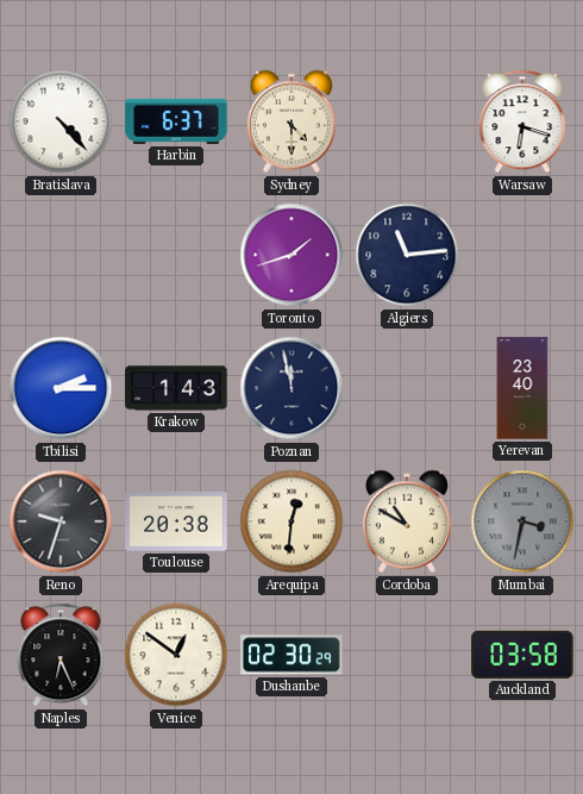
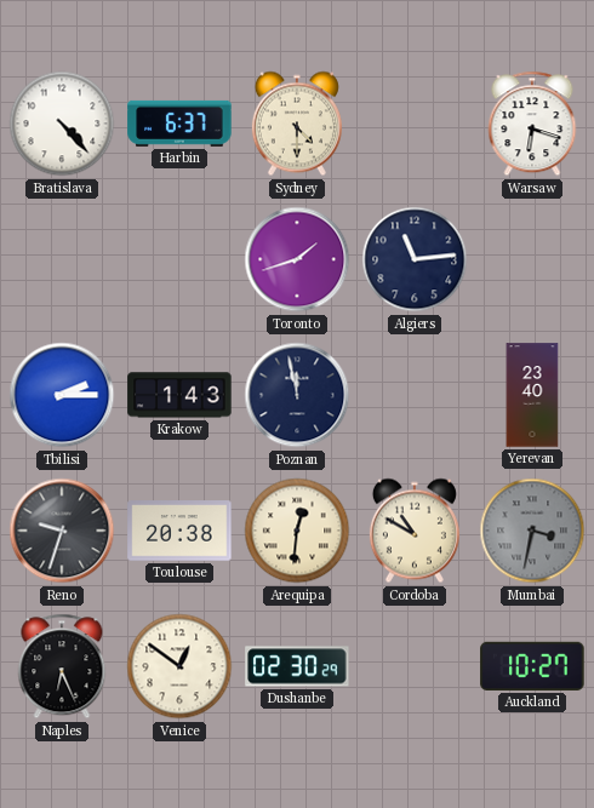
Auckland: 03:58 -> 10:27 (532, 666)
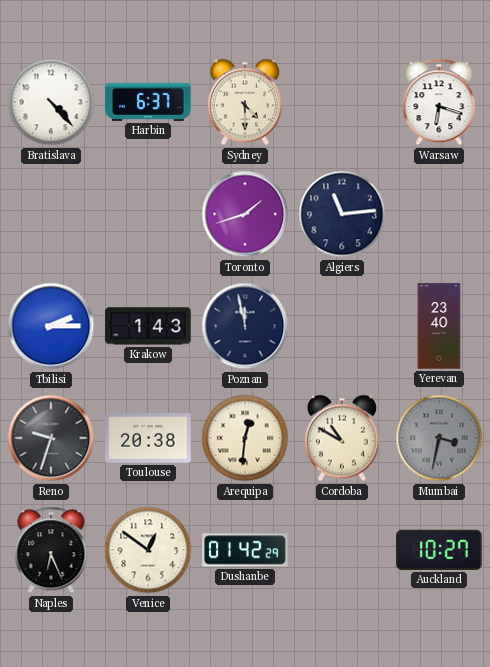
Dushanbe: 02:30 -> 01:42 (245, 550)
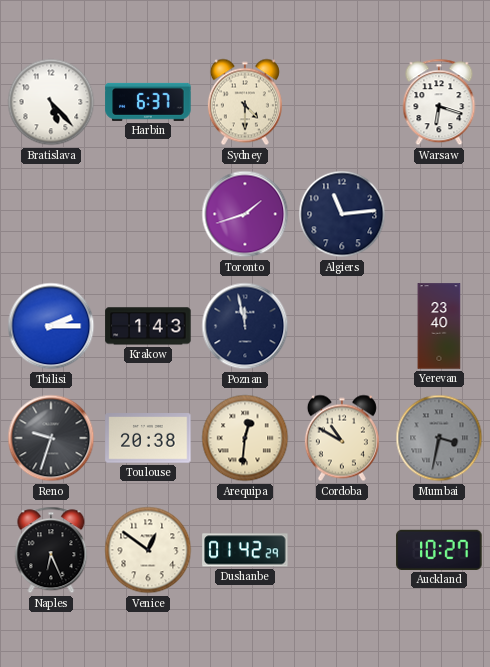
Bratislava: 4:23 -> 5:23 (51, 102)
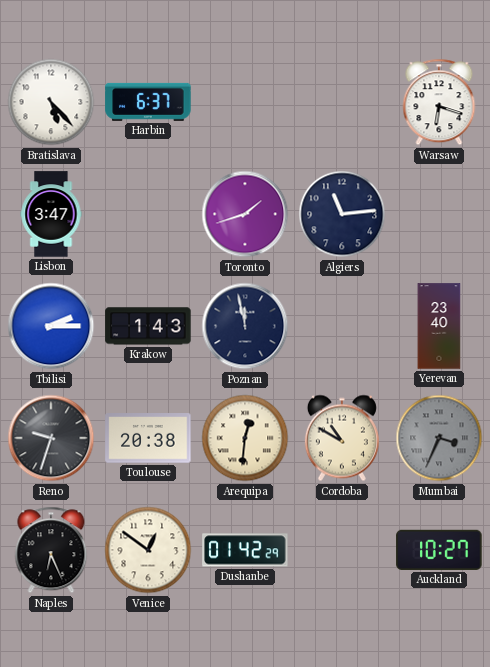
Sydney: 4:30 -> none (245, 102)
Lisbon: none -> 3:47 (51, 214)
Mumbai: 3:32 -> 3:34 (439, 438)
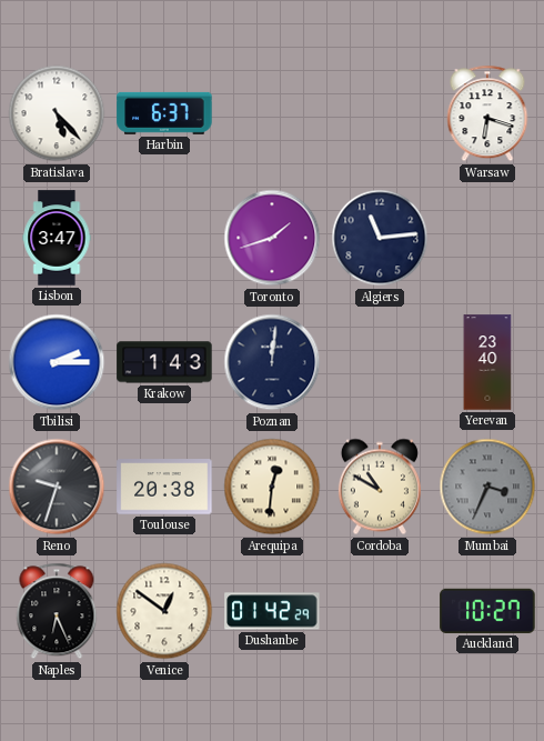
Poznan: 11:58 -> 12:01 (272, 362)
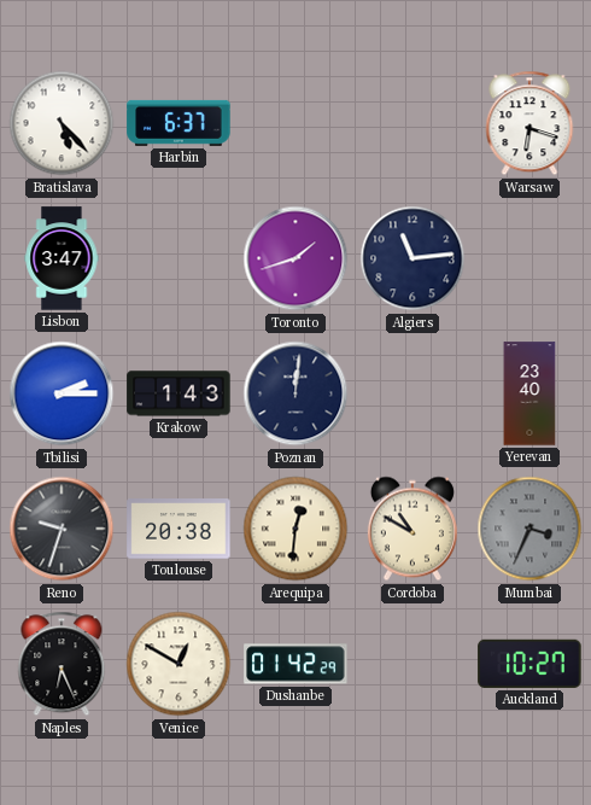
Venice: 12:51 -> 12:50 (179, 664)
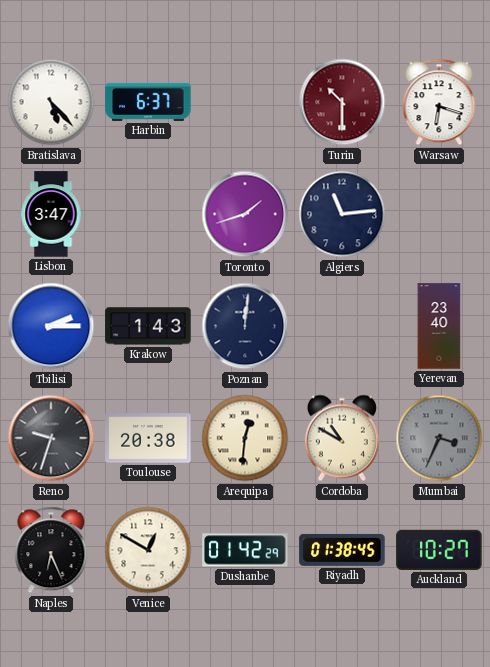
Turin: none -> 10:30 (342, 102)
Riyadh: none -> 01:38 (342, 550)
